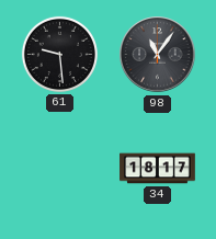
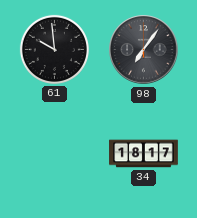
61: 9:29 -> 9:59 (54, 49)
98: 11:06 -> 7:06 (144, 50)
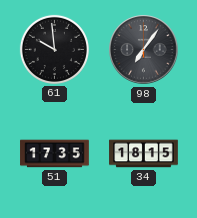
51: none -> 17:35 (55, 154)
34: 18:17 -> 18:15 (144, 154)
